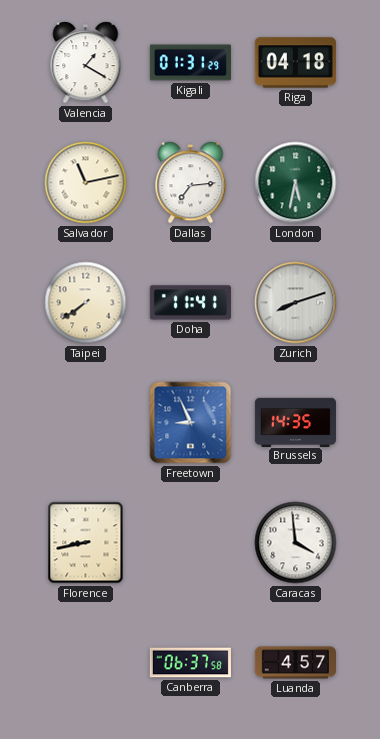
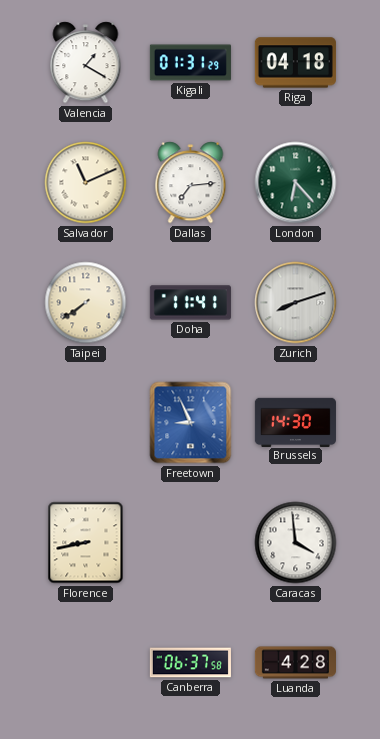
Salvador: 11:13 -> 11:11 (86, 183)
London: 5:32 -> 6:23 (296, 183)
Brussels: 14:35 -> 14:30 (295, 422)
Luanda: 4:57 -> 4:28 (295, 663)
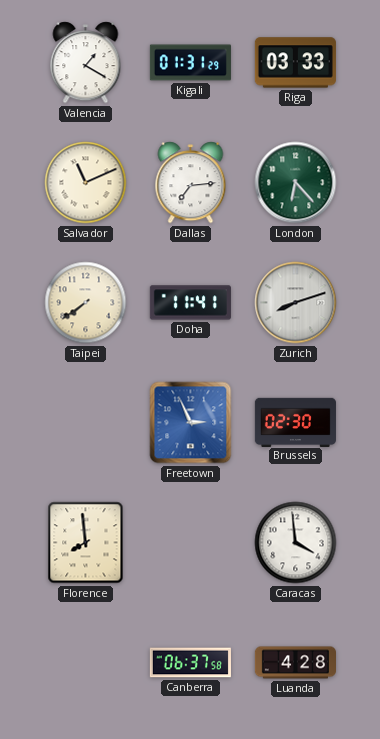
Riga: 04:18 -> 03:33 (295, 63)
Freetown: 8:56 -> 2:56 (191, 423)
Brussels: 14:30 -> 02:30 (295, 422)
Florence: 8:43 -> 7:59 (86, 543)
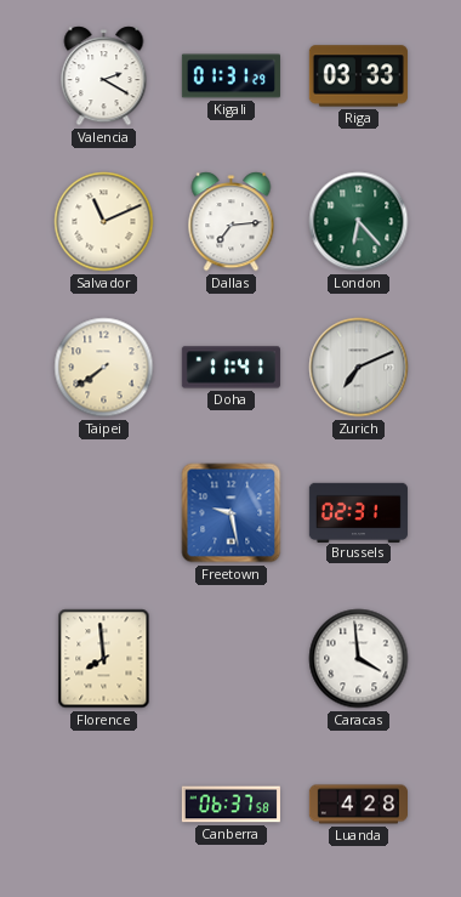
Valencia: 1:20 -> 2:20 (104, 76)
Zurich: 8:12 -> 7:11 (359, 368)
Freetown: 2:56 -> 9:28 (232, 513)
Brussels: 02:30 -> 02:31 (358, 512)
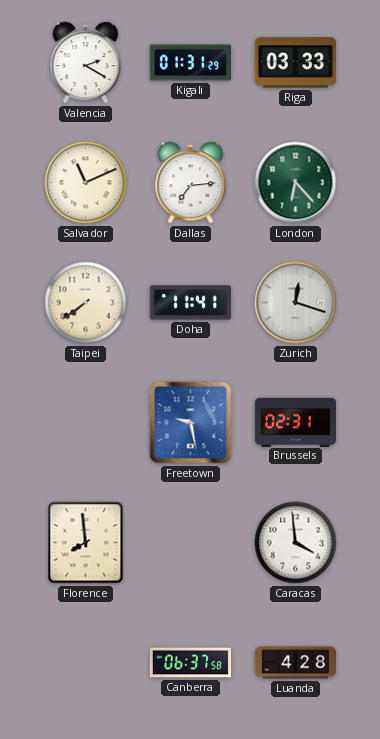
Zurich: 7:11 -> 12:18 (296, 303)
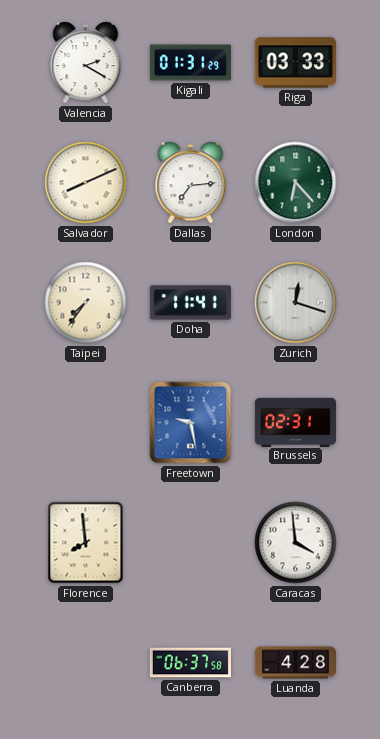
Salvador: 11:11 -> 8:11 (86, 183)
Taipei: 7:39 -> 7:36 (86, 303)
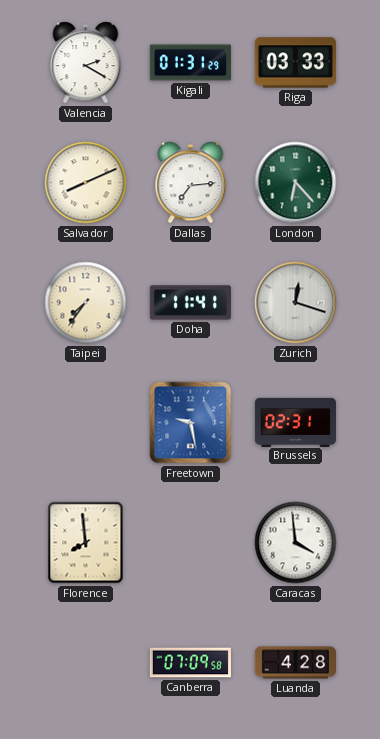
Canberra: 06:37 -> 07:09 (190, 663)
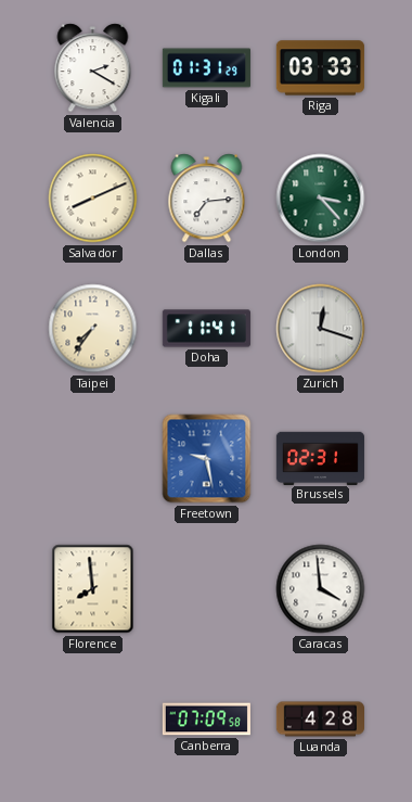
London: 6:23 -> 3:23 (321, 199)
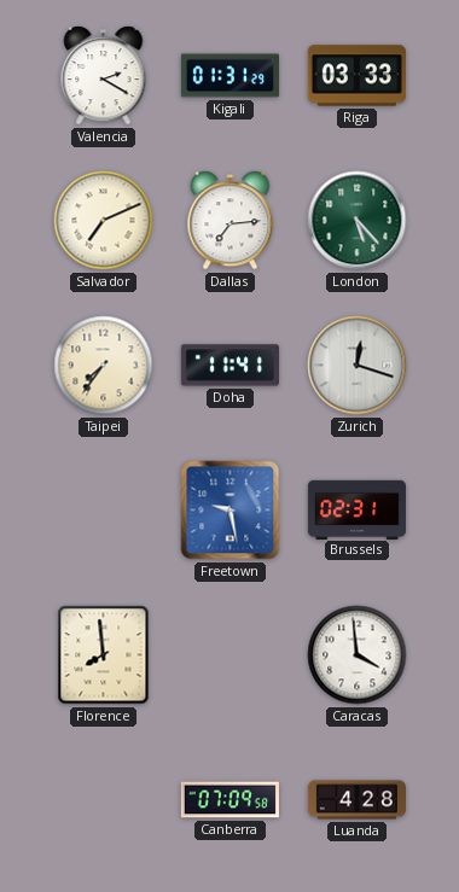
Salvador: 8:11 -> 7:11 (104, 221)
London: 3:23 -> 5:23 (358, 221)
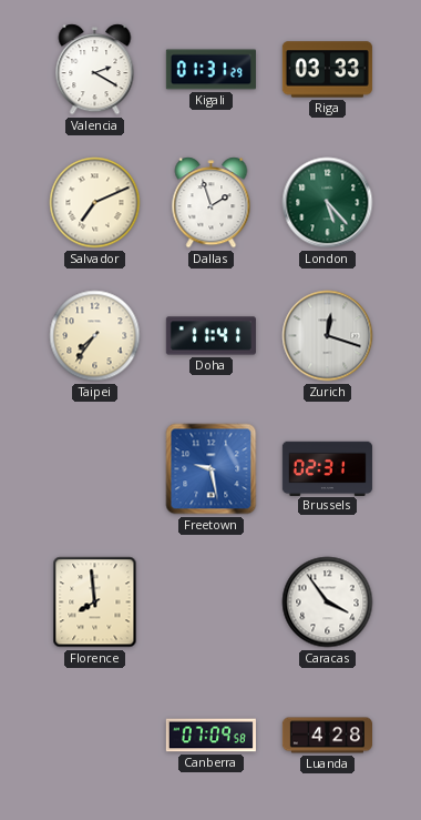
Dallas: 7:14 -> 1:57 (212, 203)
Caracas: 3:59 -> 3:54 (328, 603)
